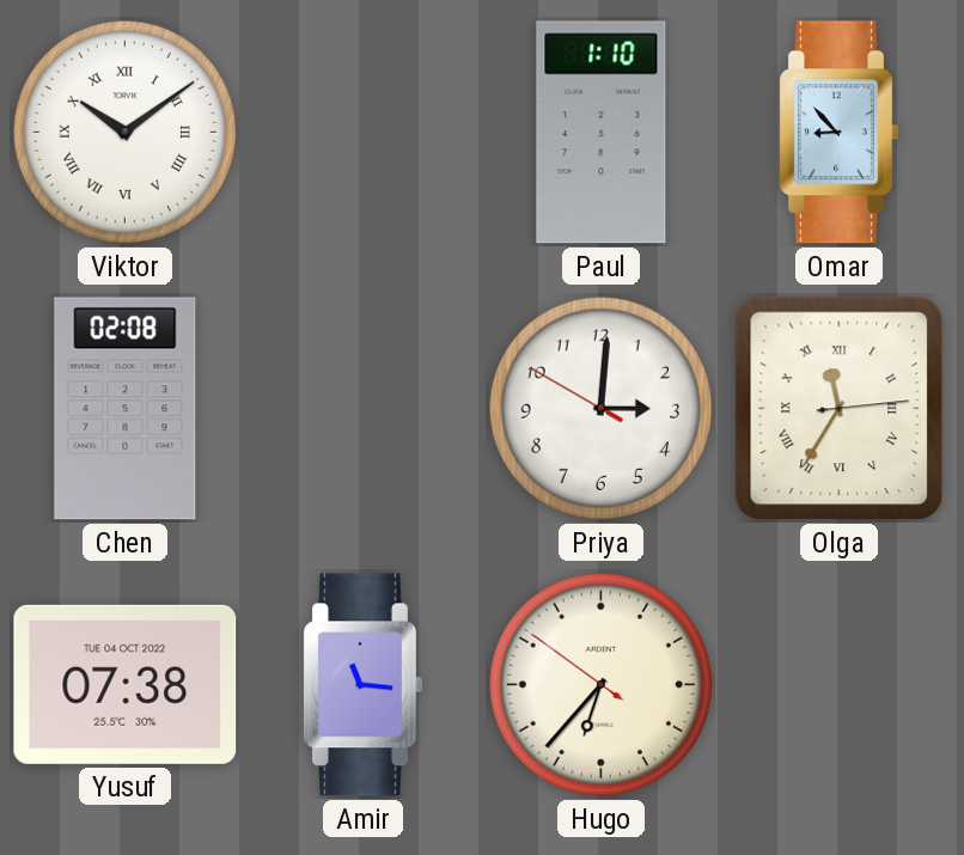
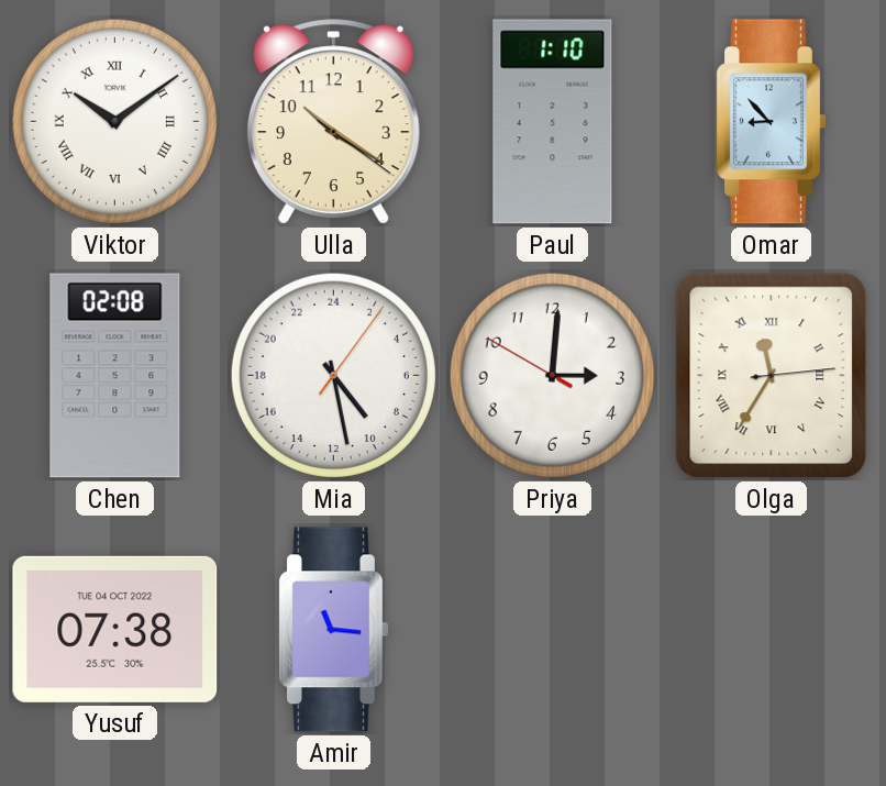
Ulla: none -> 10:20 (333, 122)
Mia: none -> 9:28 (333, 375)
Hugo: 6:36 -> none (600, 684)
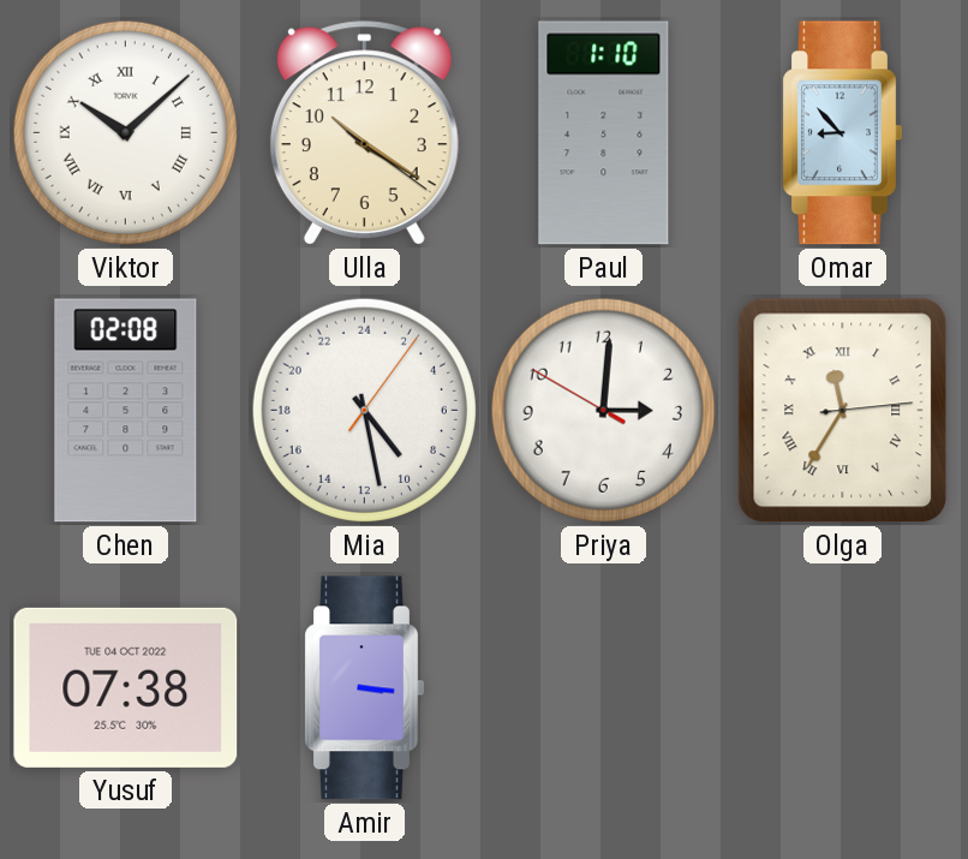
Viktor: 10:09 -> 10:08 (125, 132)
Amir: 11:16 -> 3:16 (364, 688)
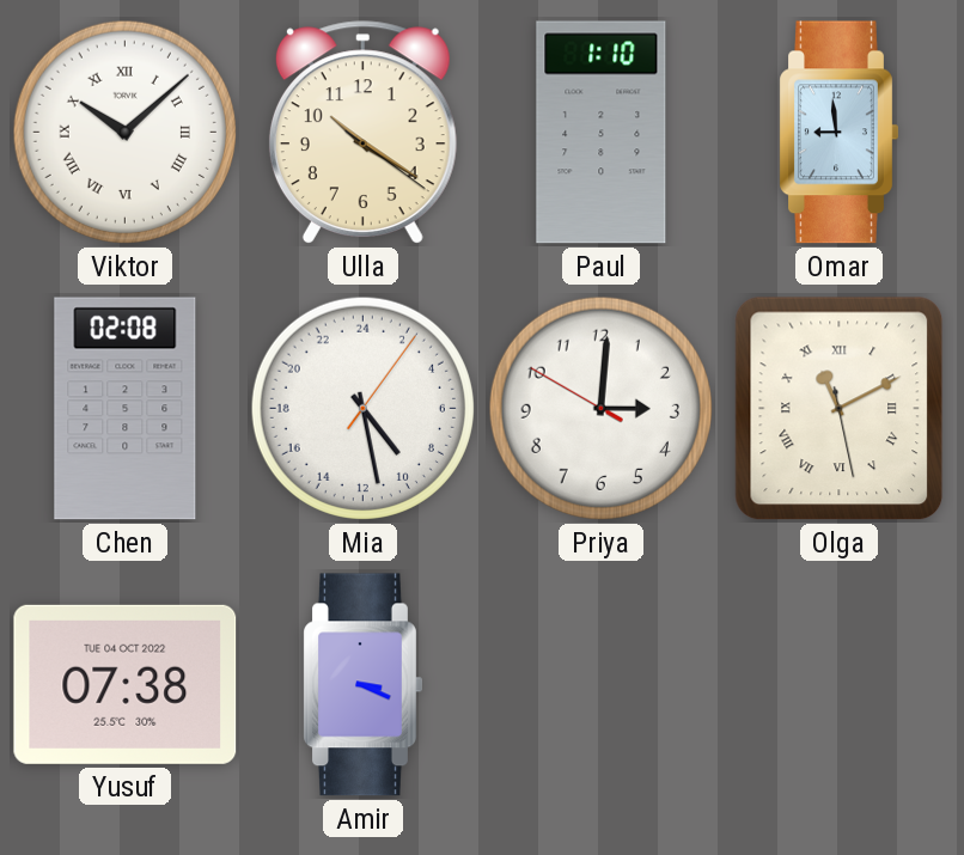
Omar: 8:53 -> 8:59 (838, 133)
Olga: 11:35 -> 11:10 (840, 409)
Amir: 3:16 -> 3:19 (362, 685)
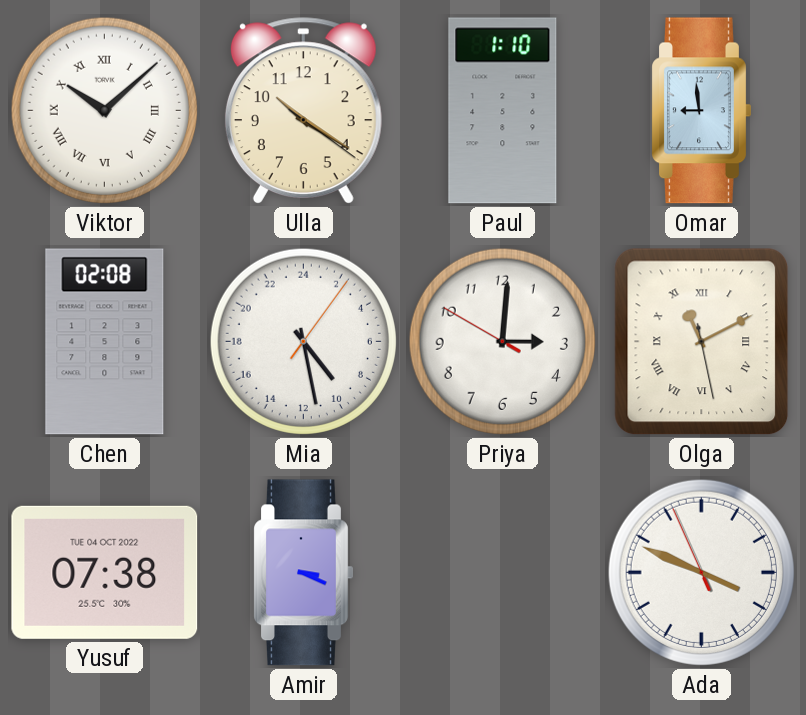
Ada: none -> 3:48 (701, 572)
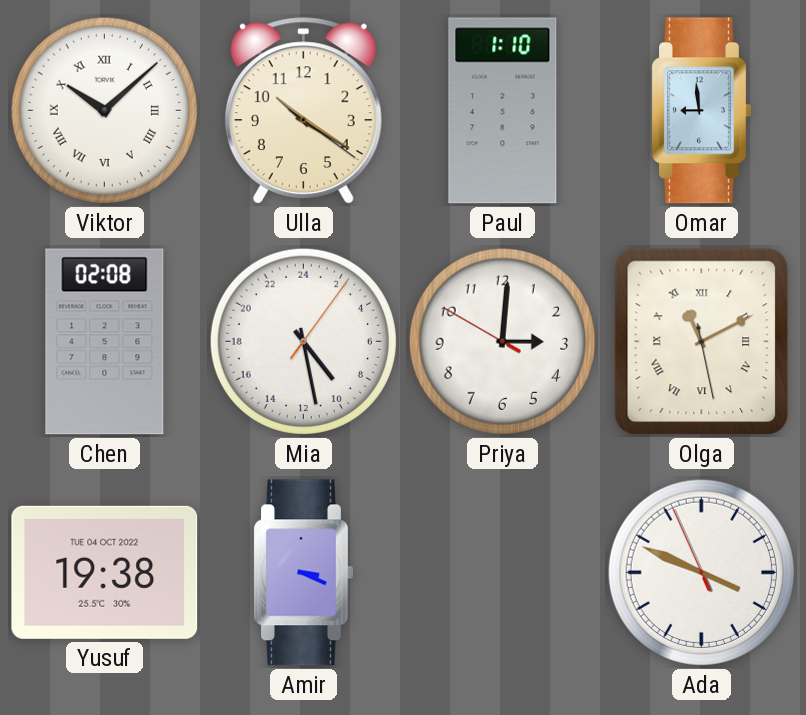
Yusuf: 07:38 -> 19:38 (105, 572)
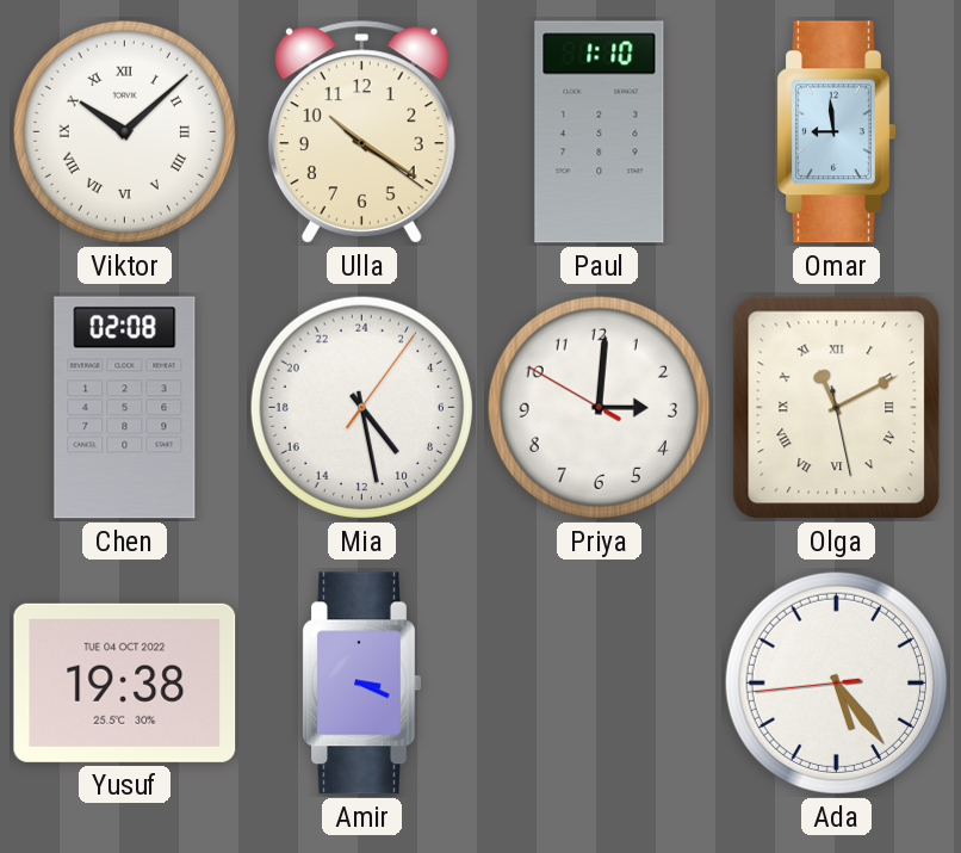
Ada: 3:48 -> 5:23 (836, 682)
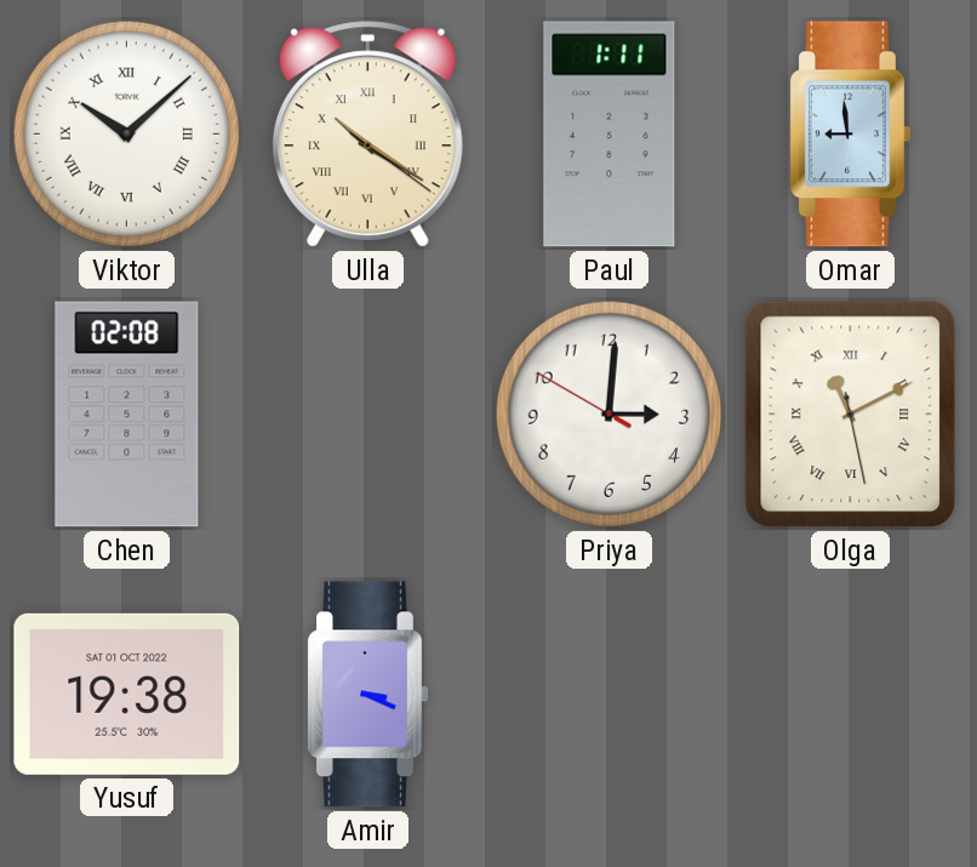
Ulla numerals: Arabic -> Roman (367, 135)
Paul: 1:10 -> 1:11 (610, 135)
Mia: 9:28 -> none (361, 407)
Yusuf date: TUE 04 OCT 2022 -> SAT 01 OCT 2022 (127, 694)
Ada: 5:23 -> none (836, 682)
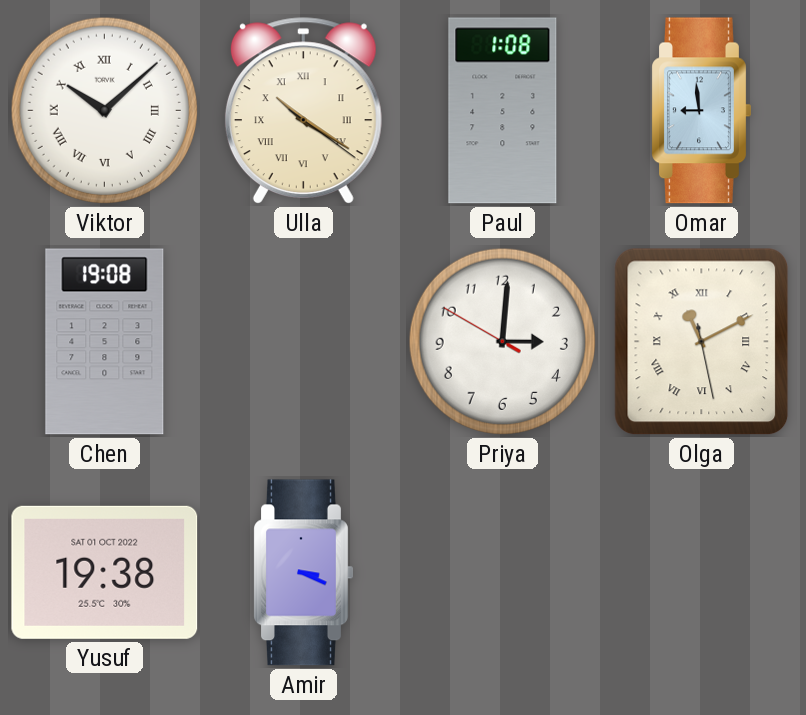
Paul: 1:11 -> 1:08 (503, 111)
Chen: 02:08 -> 19:08 (105, 342)
